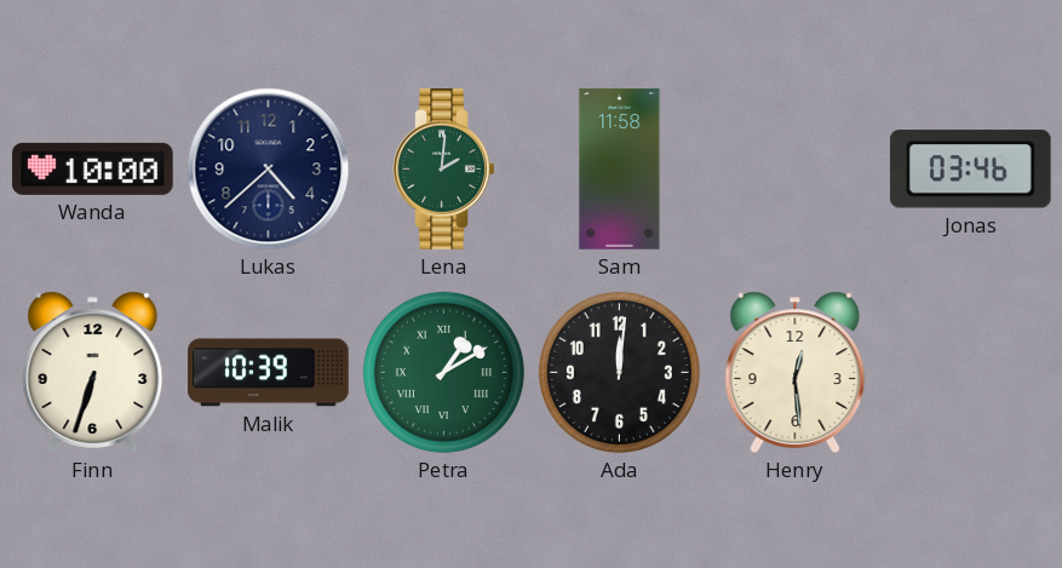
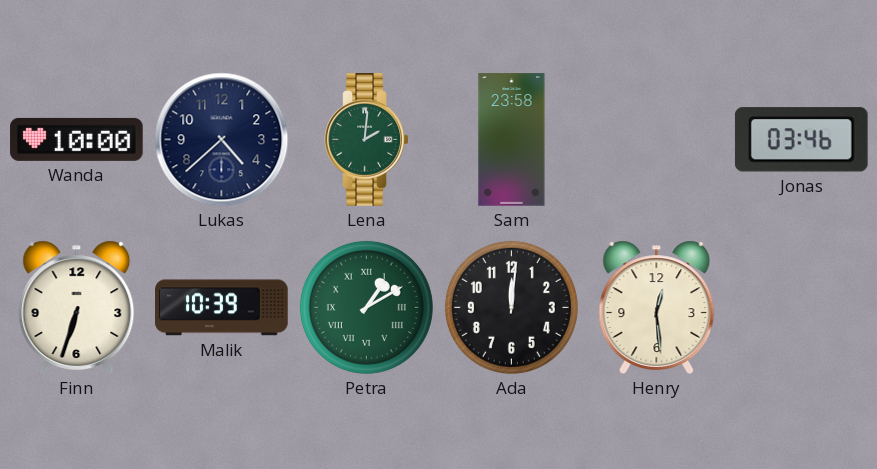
Sam: 11:58 -> 23:58 (512, 140)
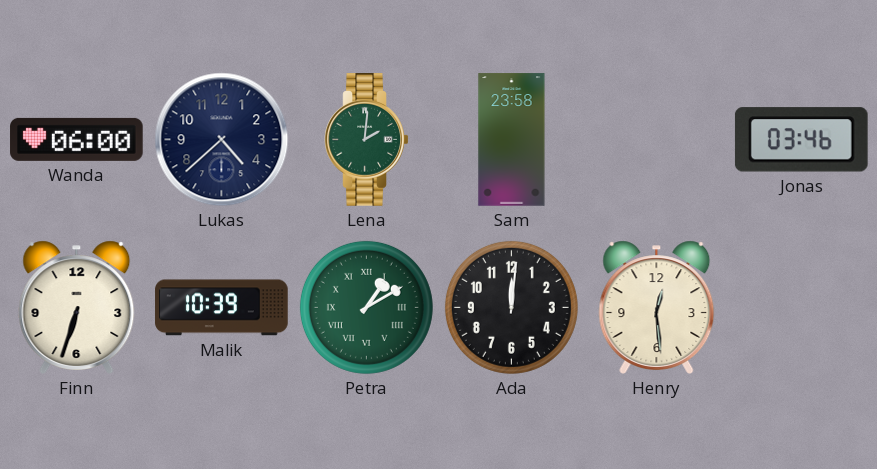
Wanda: 10:00 -> 06:00 (77, 139)
